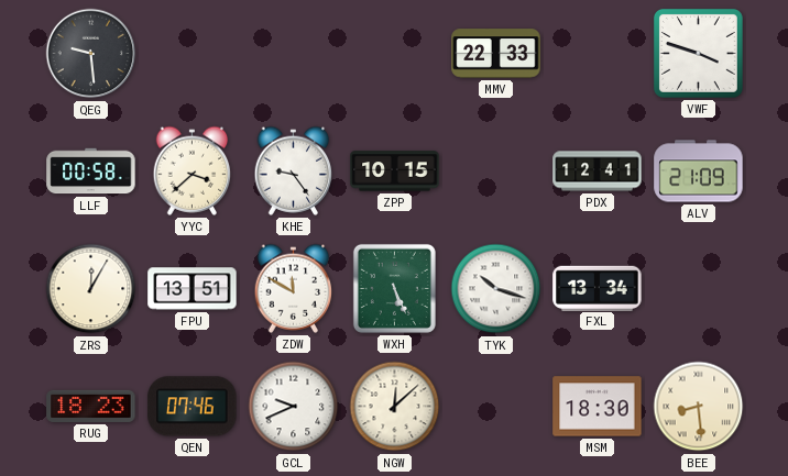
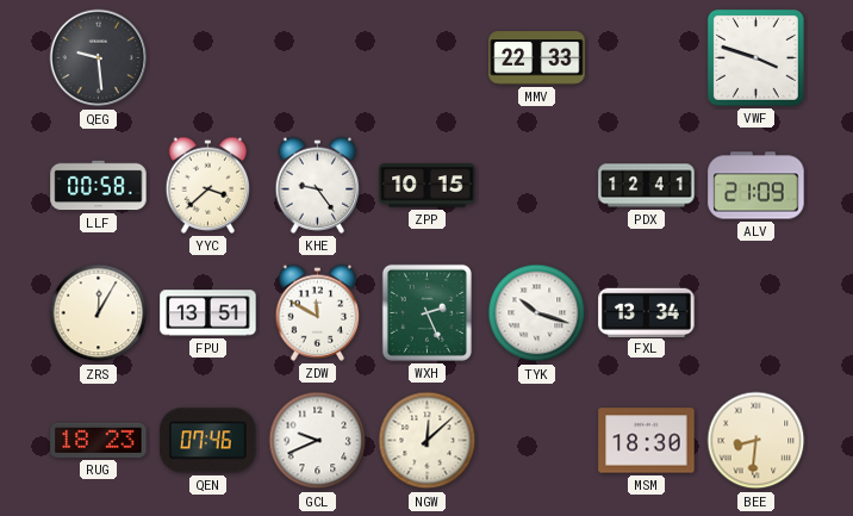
WXH: 5:26 -> 2:26 (426, 312)
BEE: 8:29 -> 8:31 (757, 441)
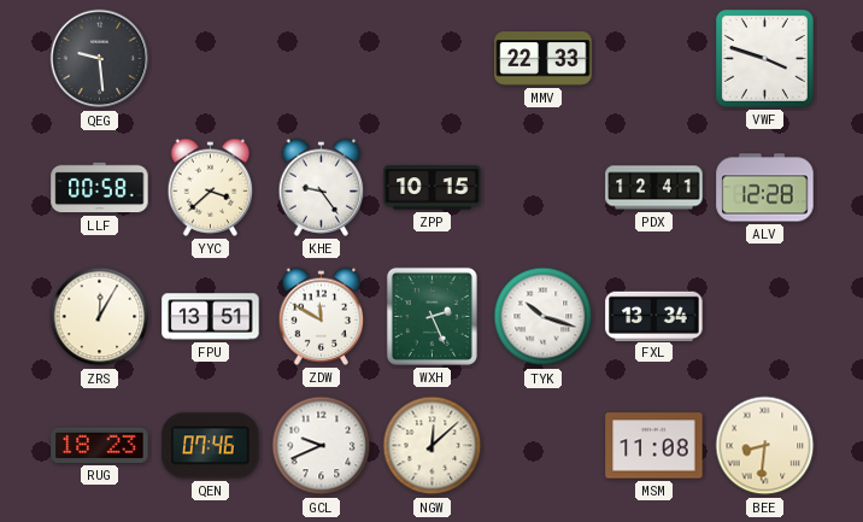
ALV: 21:09 -> 12:28 (765, 188)
MSM: 18:30 -> 11:08 (654, 446)
